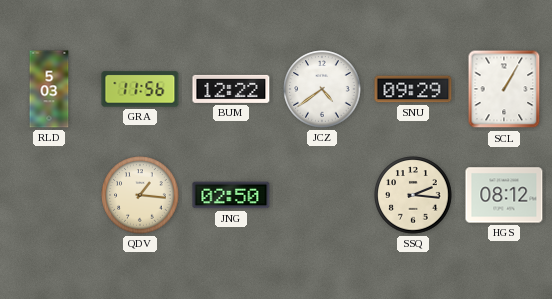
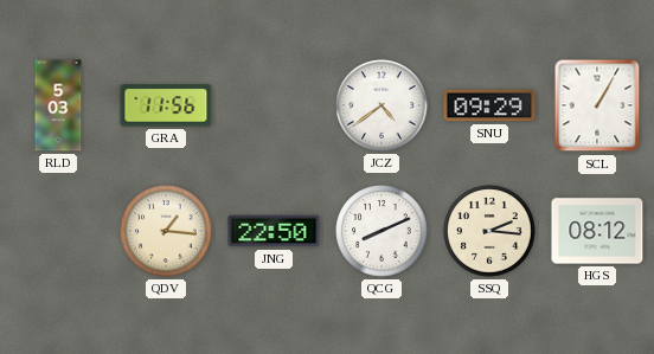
BUM: 12:22 -> none (231, 89)
JNG: 02:50 -> 22:50 (274, 231)
QCG: none -> 8:11 (381, 231)
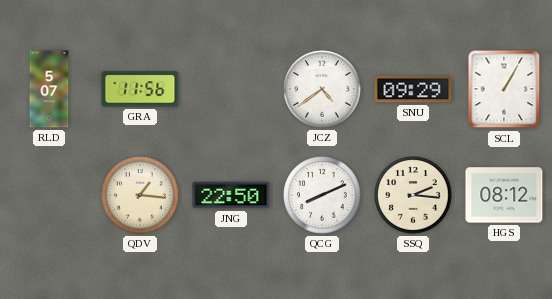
RLD: 5:03 -> 5:07 (49, 89)
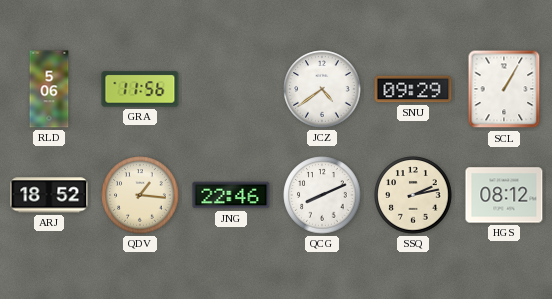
RLD: 5:07 -> 5:06 (49, 89)
ARJ: none -> 18:52 (49, 195)
JNG: 22:50 -> 22:46 (231, 195)
SSQ: 2:16 -> 2:13 (413, 195)
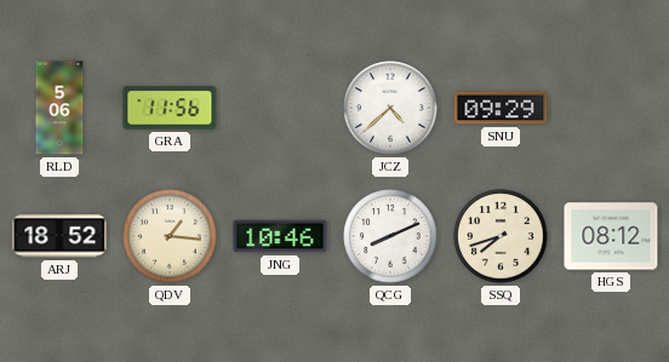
JCZ: 4:39 -> 4:38 (390, 108)
SCL: 1:05 -> none (504, 89)
JNG: 22:46 -> 10:46 (280, 236)
SSQ: 2:13 -> 7:42 (501, 236)
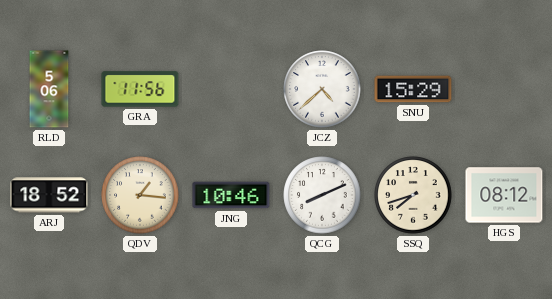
SNU: 09:29 -> 15:29 (413, 89)
